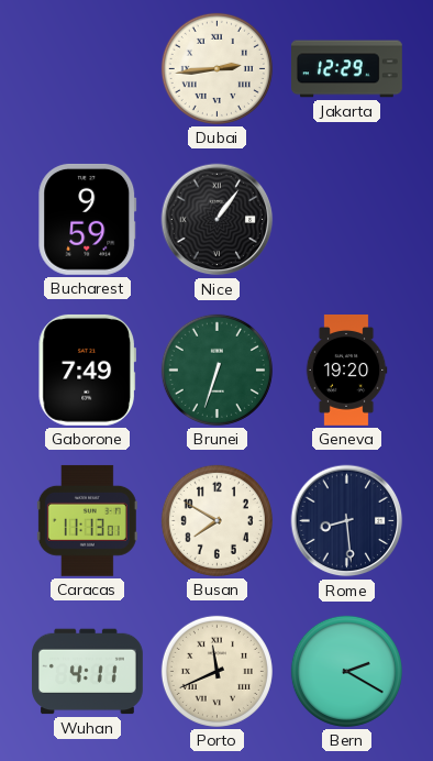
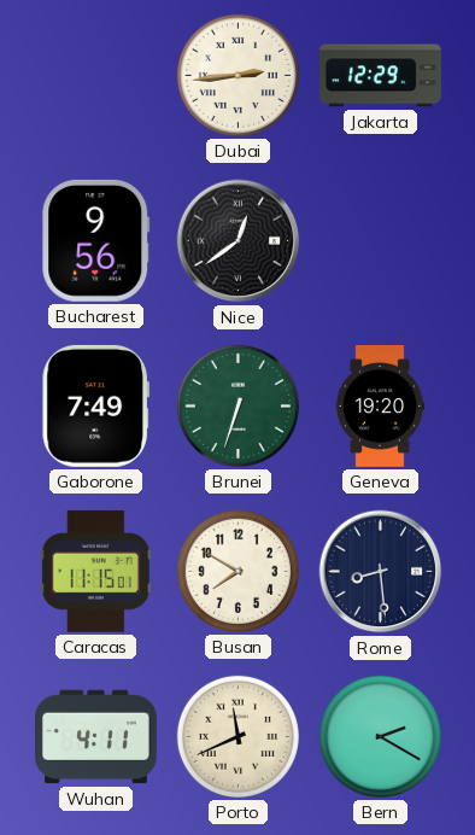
Bucharest: 9:59 -> 9:56 (96, 240)
Nice: 1:06 -> 12:39 (239, 241)
Caracas: 11:13 -> 11:15 (95, 571)
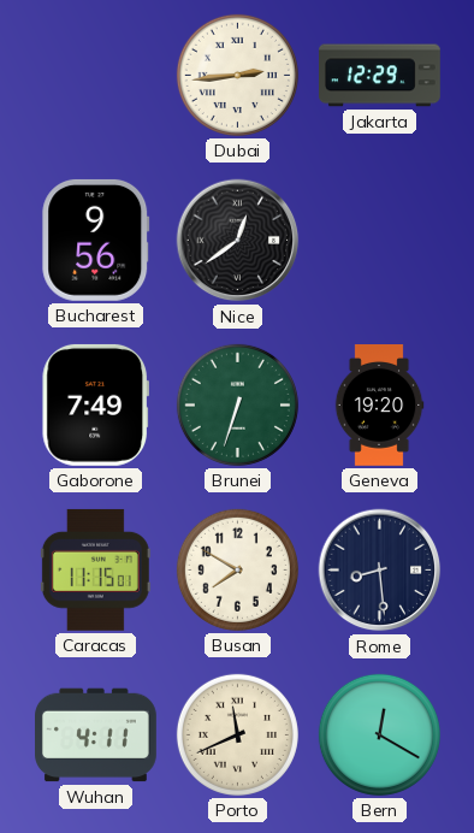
Bern: 2:20 -> 12:20 (379, 734)
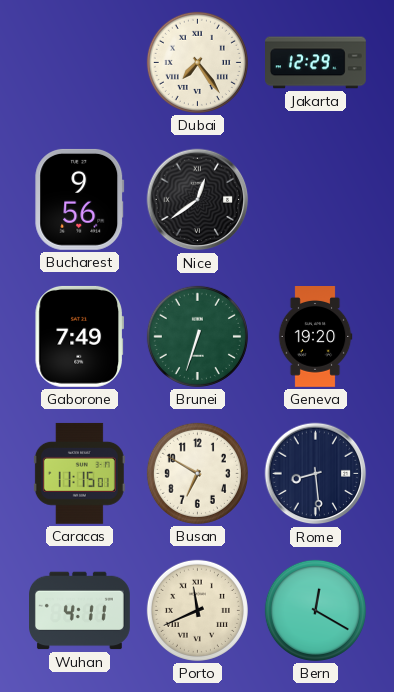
Dubai: 2:44 -> 7:24 (197, 62)
Busan: 7:50 -> 6:50 (197, 473)
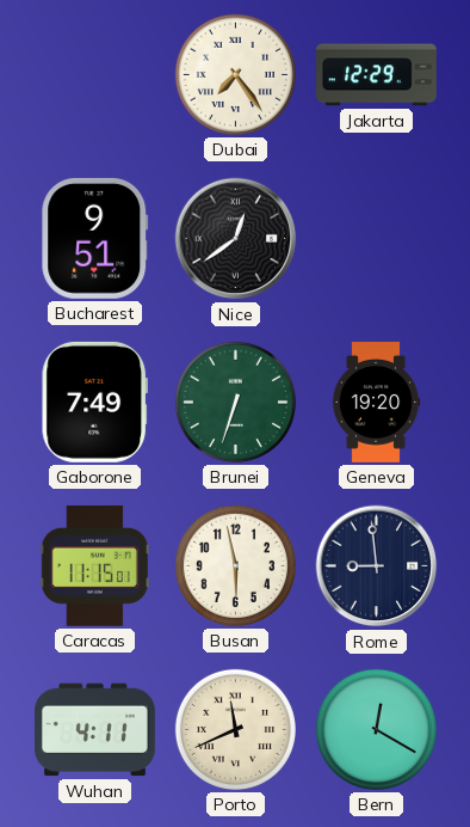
Bucharest: 9:56 -> 9:51 (95, 238)
Busan: 6:50 -> 5:58 (235, 565)
Rome: 8:29 -> 8:59 (377, 566)
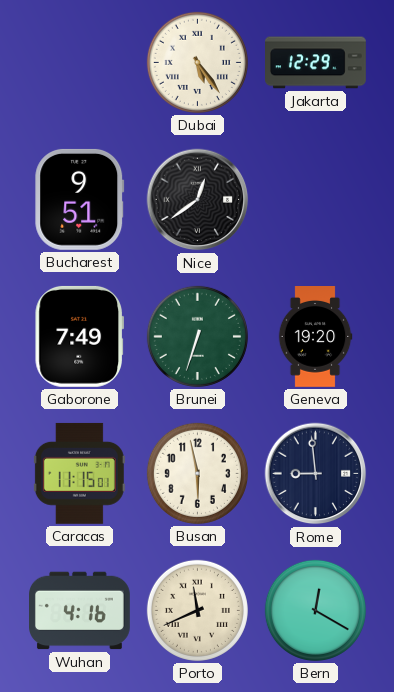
Dubai: 7:24 -> 5:24 (197, 62)
Wuhan: 4:11 -> 4:16 (80, 611)
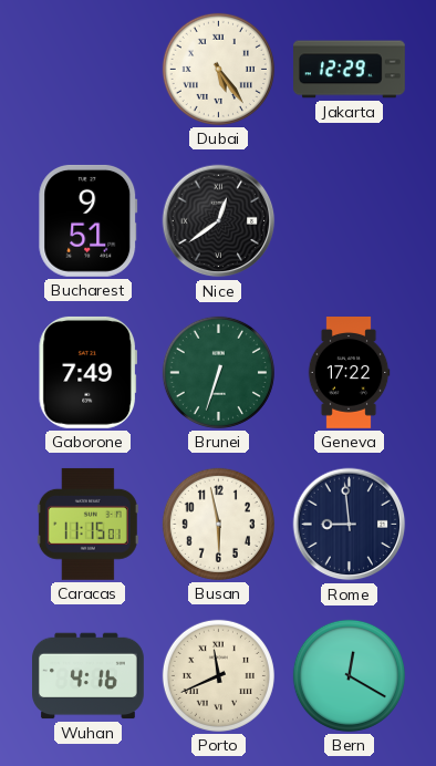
Geneva: 19:20 -> 17:22 (349, 373)
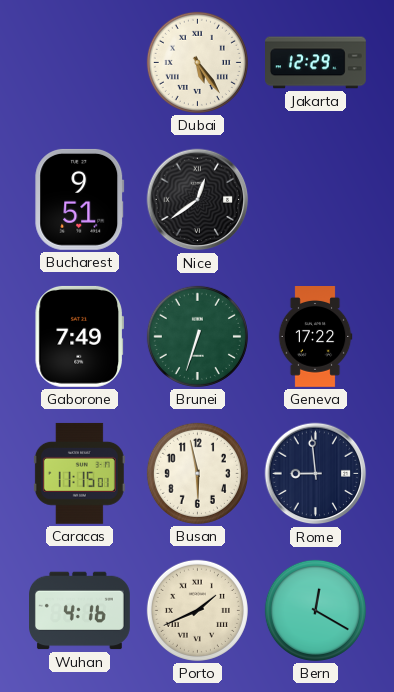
Porto: 11:41 -> 1:41 (197, 610)
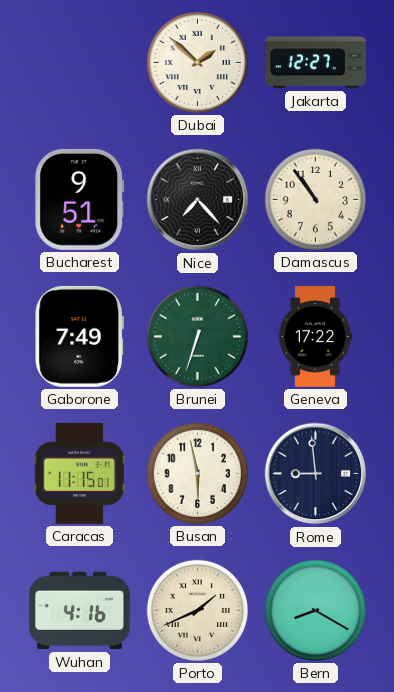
Dubai: 5:24 -> 1:52 (197, 62)
Jakarta: 12:29 -> 12:27 (316, 63)
Nice: 12:39 -> 7:23 (198, 200)
Damascus: none -> 10:54 (315, 199)
Bern: 12:20 -> 8:20 (315, 610)
